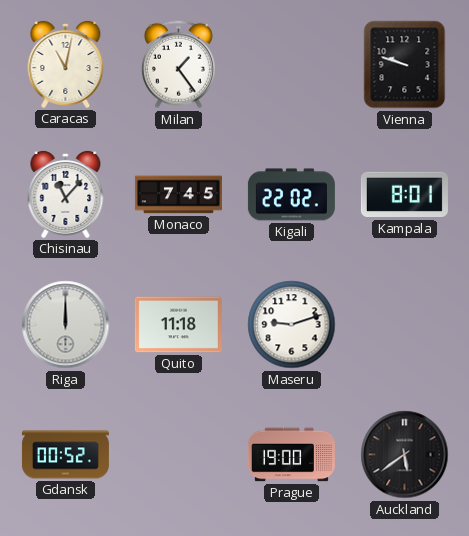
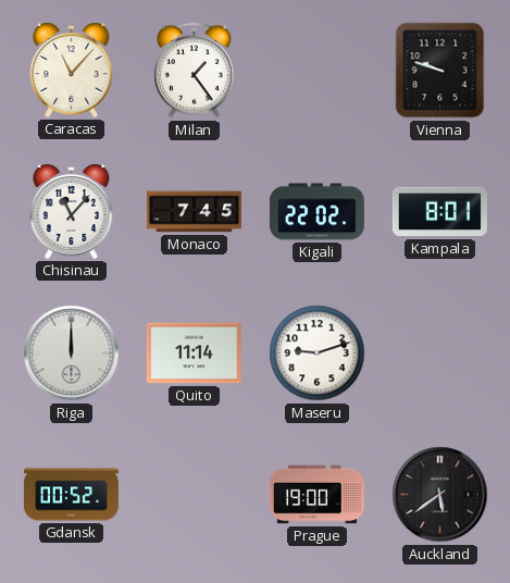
Caracas: 11:02 -> 11:07 (72, 70)
Quito: 11:18 -> 11:14 (194, 353)
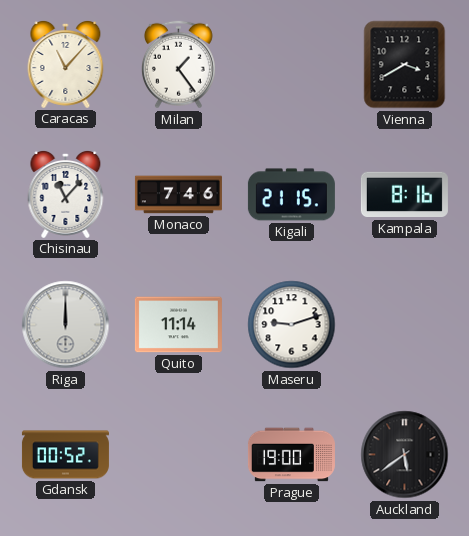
Vienna: 9:48 -> 3:40 (405, 65)
Monaco: 7:45 -> 7:46 (178, 195)
Kigali: 22:02 -> 21:15 (291, 195)
Kampala: 8:01 -> 8:16 (404, 195)
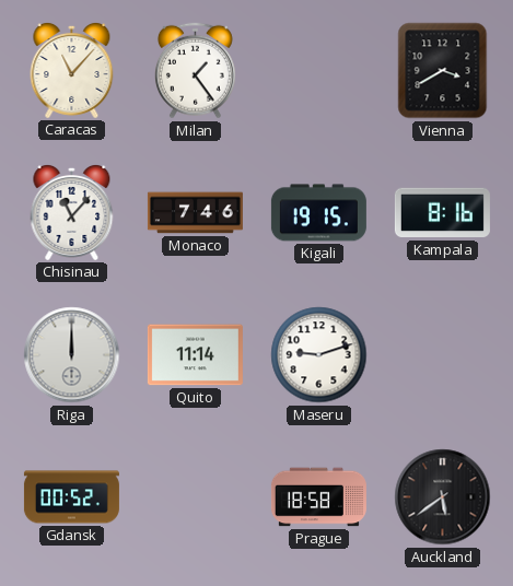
Kigali: 21:15 -> 19:15 (318, 213)
Prague: 19:00 -> 18:58 (318, 497)
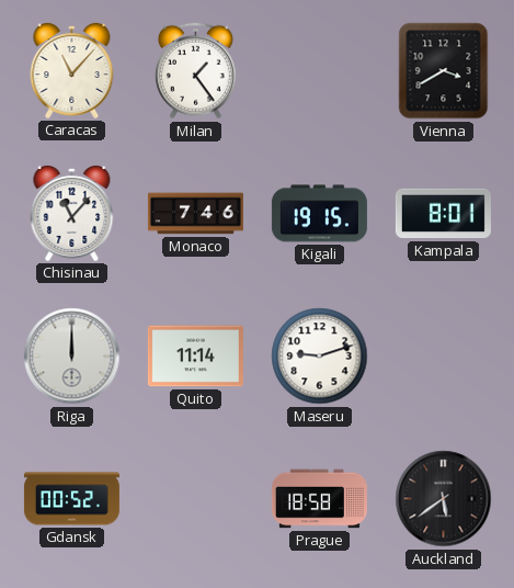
Kampala: 8:16 -> 8:01 (443, 214)
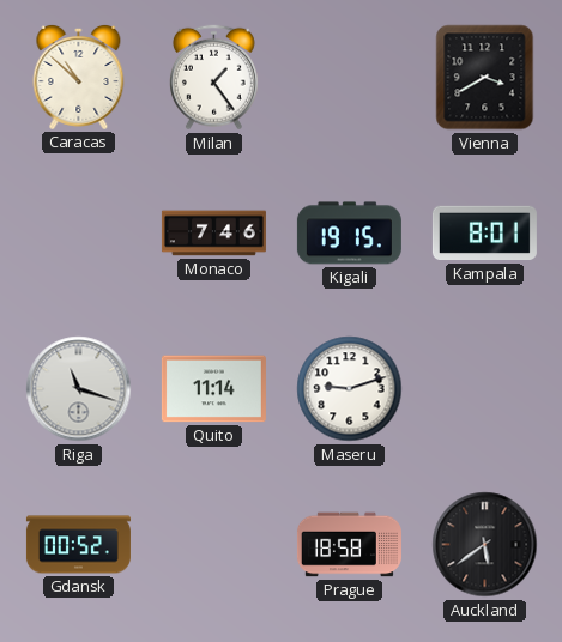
Caracas: 11:07 -> 10:52 (79, 77)
Chisinau: 11:07 -> none (72, 213)
Riga: 12:00 -> 11:18 (79, 389)
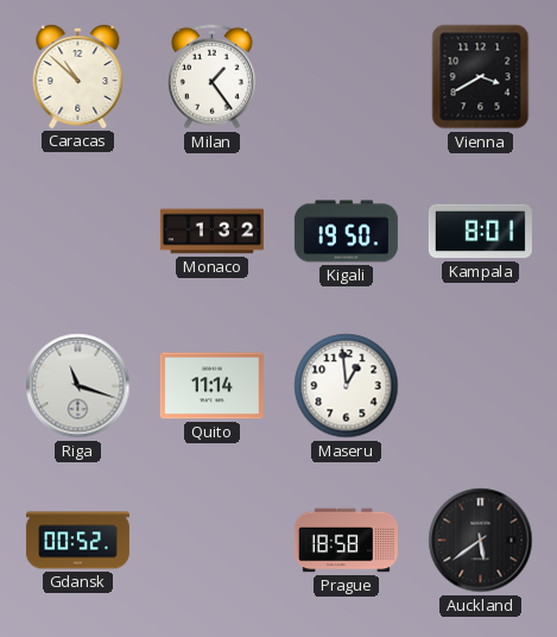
Monaco: 7:46 -> 1:32 (211, 232)
Kigali: 19:15 -> 19:50 (346, 232)
Maseru: 9:12 -> 12:59 (347, 386)
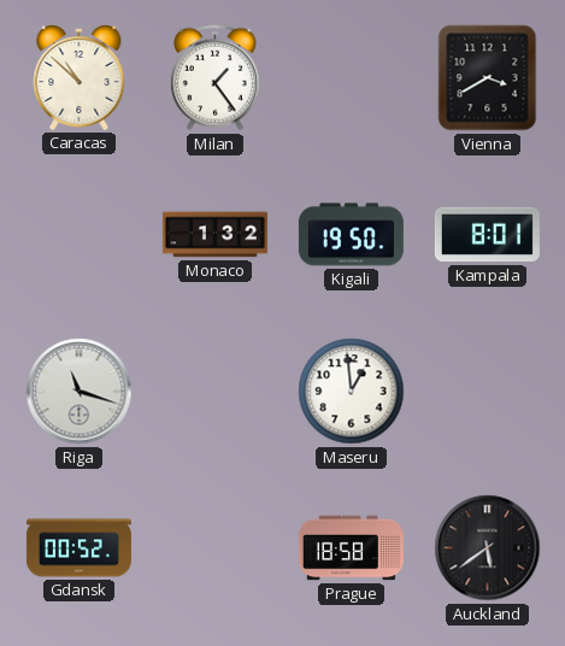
Quito: 11:14 -> none (211, 386)
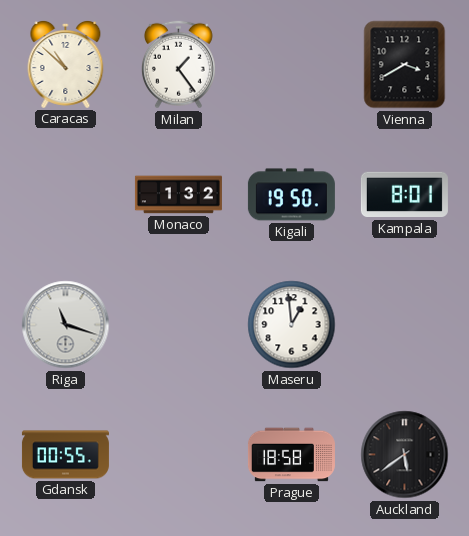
Gdansk: 00:52 -> 00:55 (65, 455)
